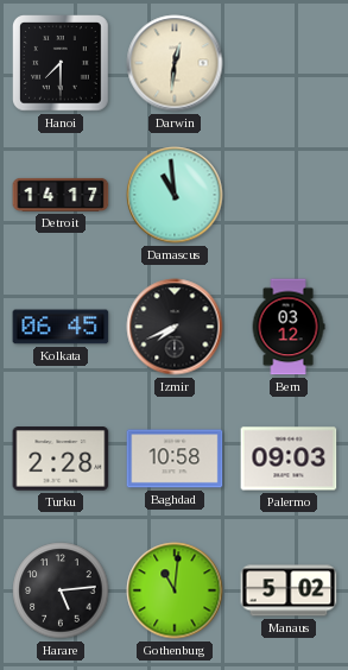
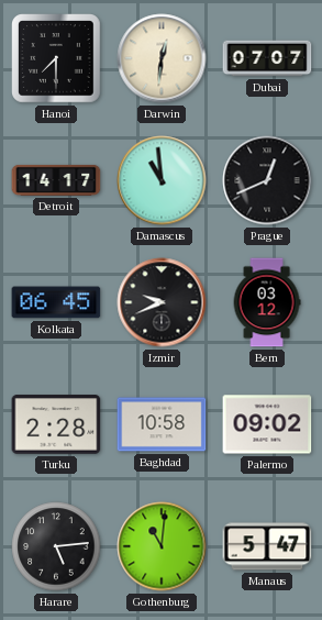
Dubai: none -> 07:07 (267, 58)
Prague: none -> 12:41 (267, 180)
Izmir: 7:41 -> 9:41 (162, 302)
Palermo: 09:03 -> 09:02 (267, 424)
Manaus: 5:02 -> 5:47 (267, 546)
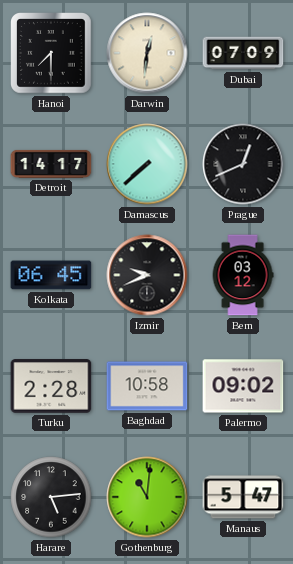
Dubai: 07:07 -> 07:09 (243, 53)
Damascus: 10:59 -> 7:38 (147, 164)
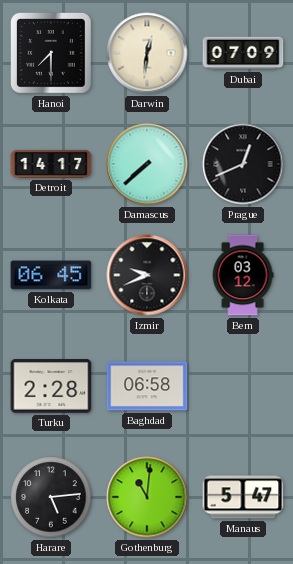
Baghdad: 10:58 -> 06:58 (147, 386)
Palermo: 09:02 -> none (243, 386)
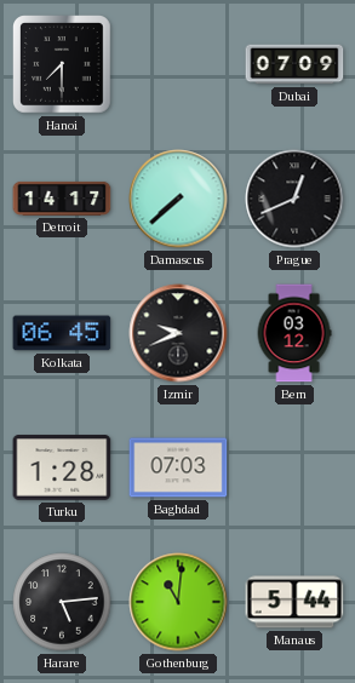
Darwin: 12:31 -> none (147, 53)
Turku: 2:28 -> 1:28 (62, 467)
Baghdad: 06:58 -> 07:03 (178, 467)
Manaus: 5:47 -> 5:44 (294, 602)
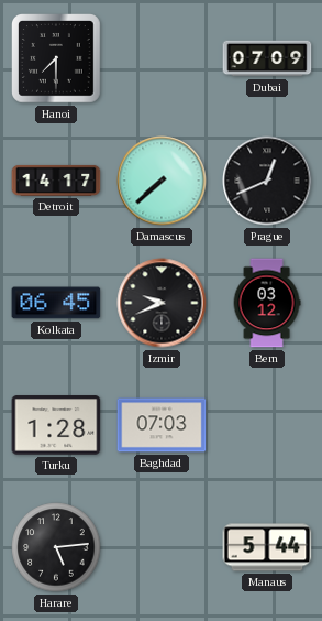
Gothenburg: 11:01 -> none (178, 602)
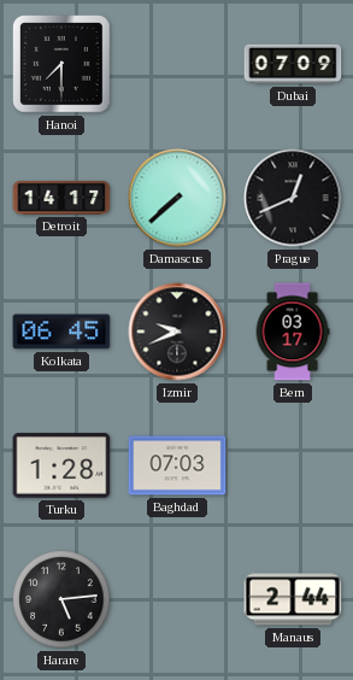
Bern: 03:12 -> 03:17 (293, 332)
Manaus: 5:44 -> 2:44 (293, 599)
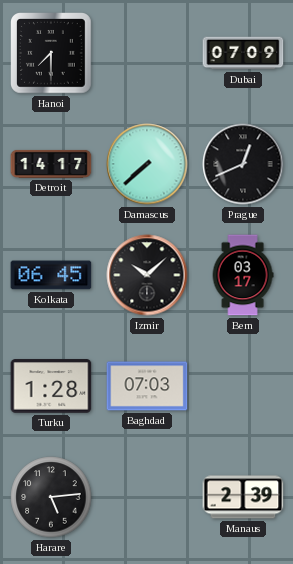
Izmir: 9:41 -> 10:08 (147, 275)
Manaus: 2:44 -> 2:39 (243, 497)
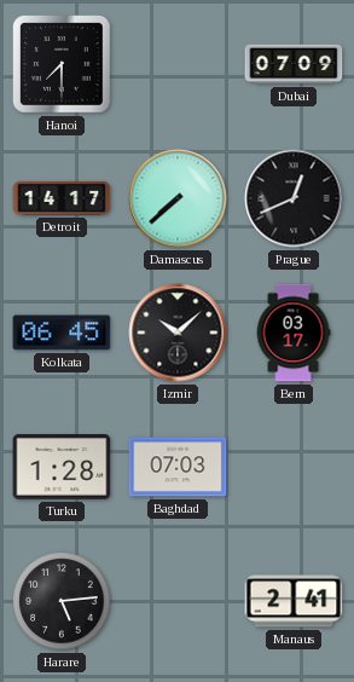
Manaus: 2:39 -> 2:41 (294, 601)
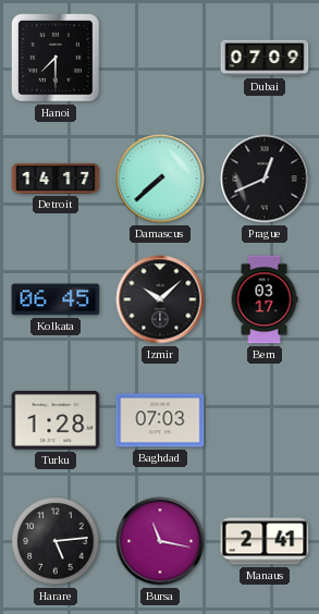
Bursa: none -> 11:17 (160, 541)
